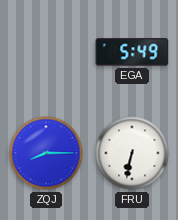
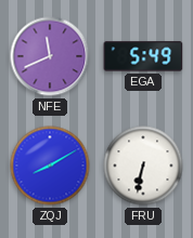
NFE: none -> 11:41 (50, 56)
ZQJ: 8:15 -> 8:10 (50, 166)
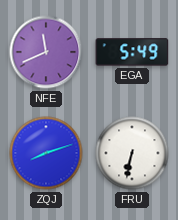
ZQJ: 8:10 -> 8:12 (46, 153)
